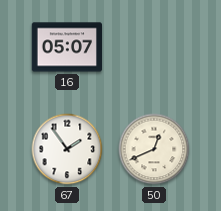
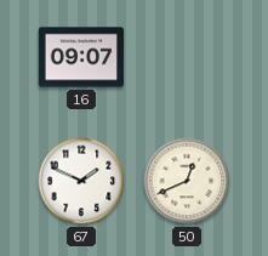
16: 05:07 -> 09:07 (80, 57)
67: 1:54 -> 1:49 (81, 181)
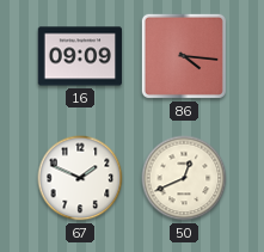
16: 09:07 -> 09:09 (79, 56)
86: none -> 4:16 (184, 56)
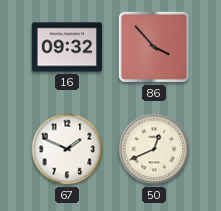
16: 09:09 -> 09:32 (66, 47)
86: 4:16 -> 3:53 (154, 47)
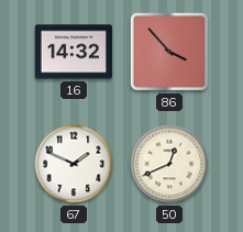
16: 09:32 -> 14:32 (73, 52)
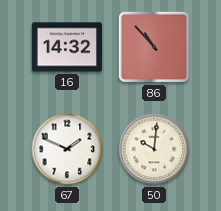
86: 3:53 -> 10:53 (154, 47)
50: 12:41 -> 10:01 (154, 149)
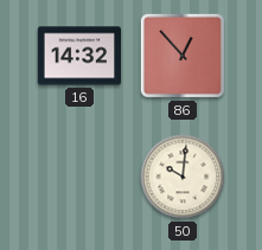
86: 10:53 -> 12:53 (183, 56)
67: 1:49 -> none (67, 149)
